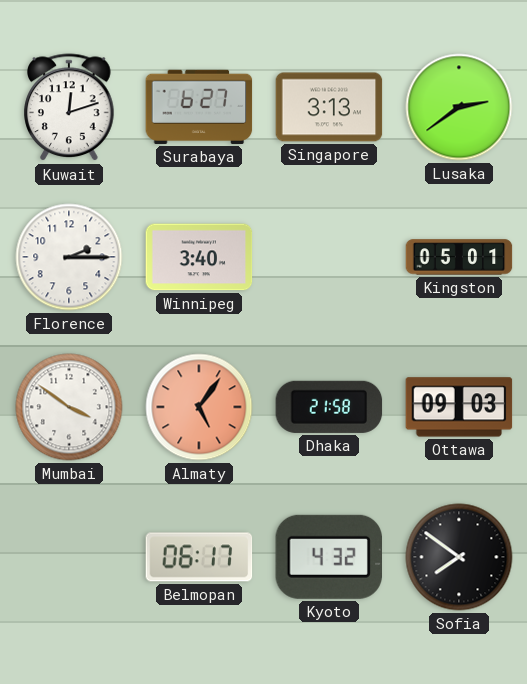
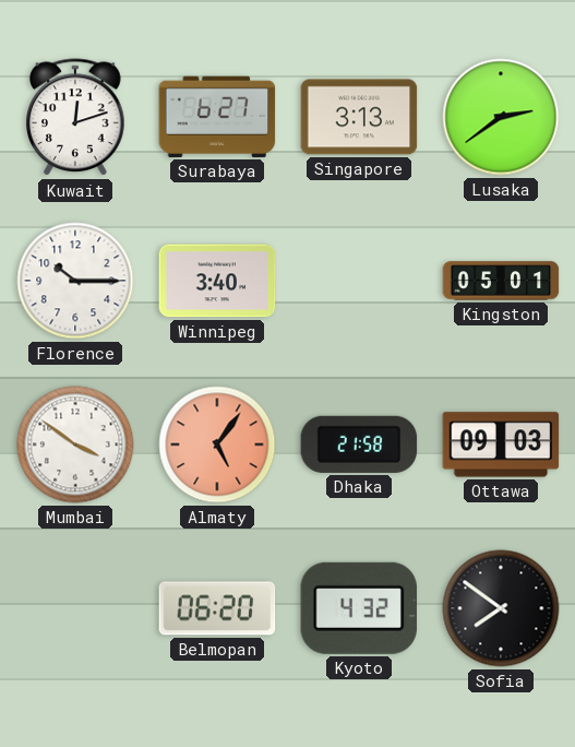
Florence: 2:15 -> 10:15 (75, 281)
Belmopan: 06:17 -> 06:20 (217, 608)
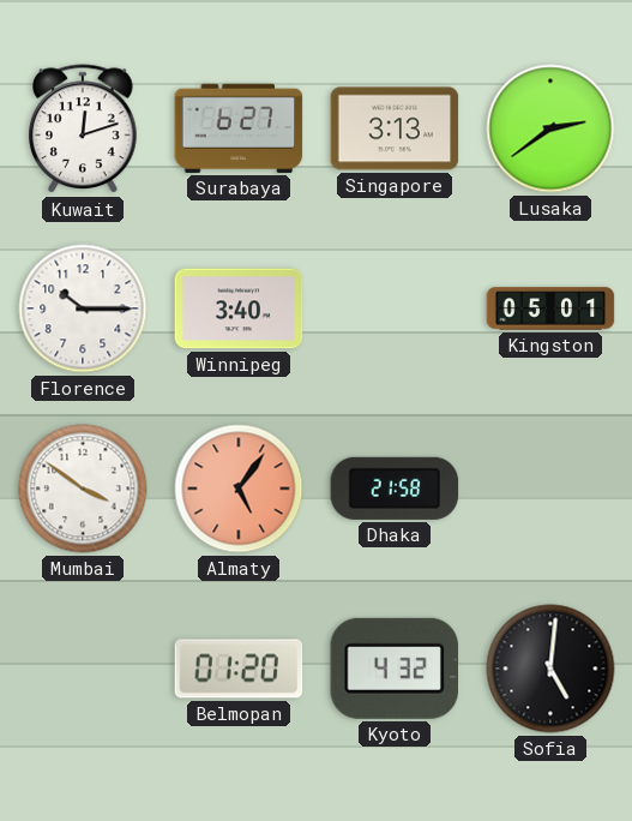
Ottawa: 09:03 -> none (501, 444)
Belmopan: 06:20 -> 01:20 (239, 669)
Sofia: 7:51 -> 5:01 (550, 669)
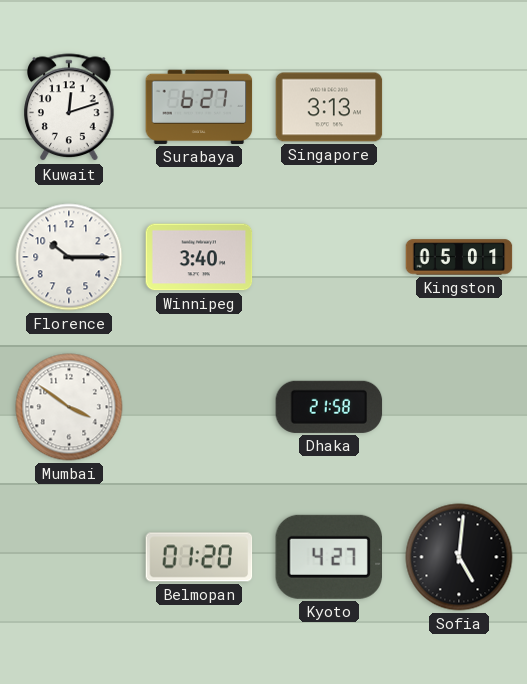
Lusaka: 2:39 -> none (550, 128)
Almaty: 5:06 -> none (239, 489)
Kyoto: 4:32 -> 4:27 (328, 557)
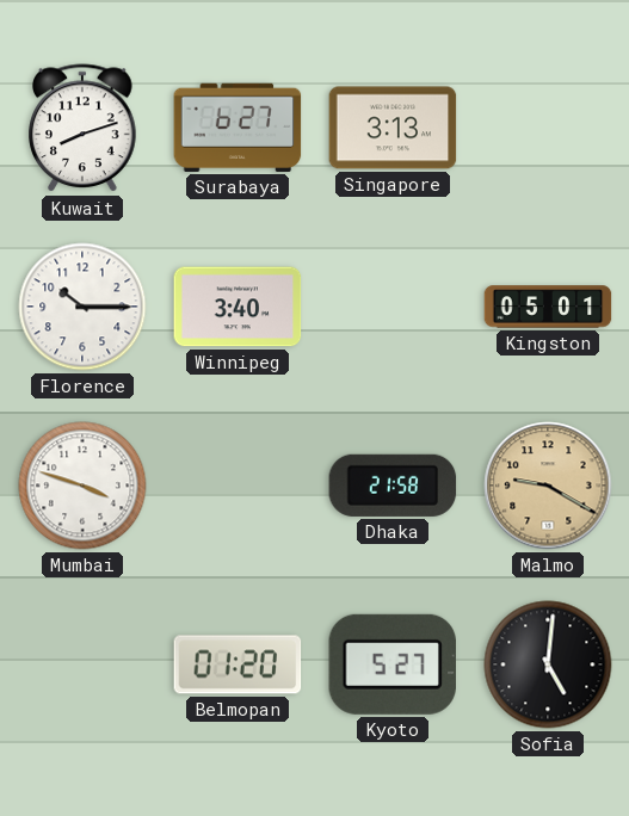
Kuwait: 12:12 -> 8:12 (82, 129)
Mumbai: 3:51 -> 3:48 (82, 486)
Malmo: none -> 9:20 (548, 486)
Kyoto: 4:27 -> 5:27 (391, 664)
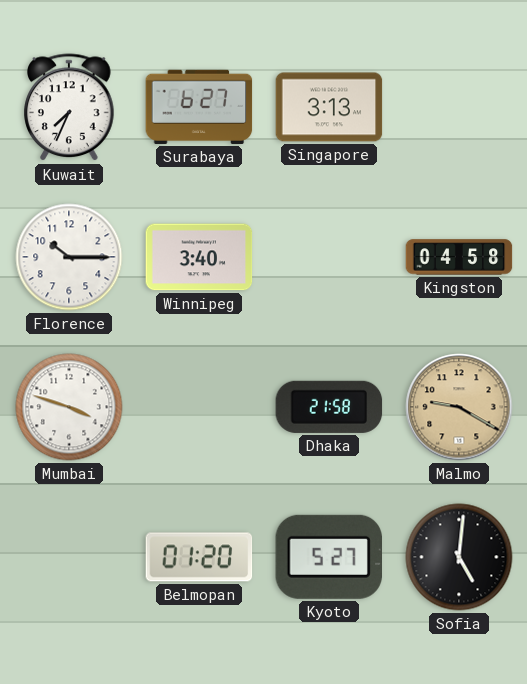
Kuwait: 8:12 -> 7:34 (69, 108)
Kingston: 05:01 -> 04:58 (459, 257)
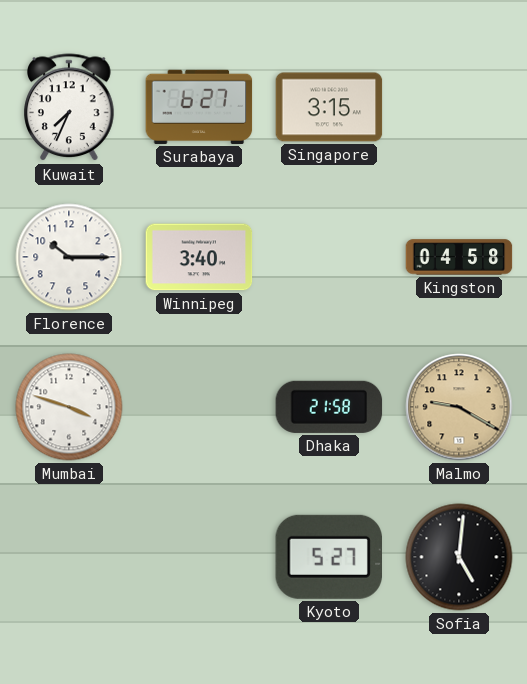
Singapore: 3:13 -> 3:15 (329, 107)
Belmopan: 01:20 -> none (199, 557)
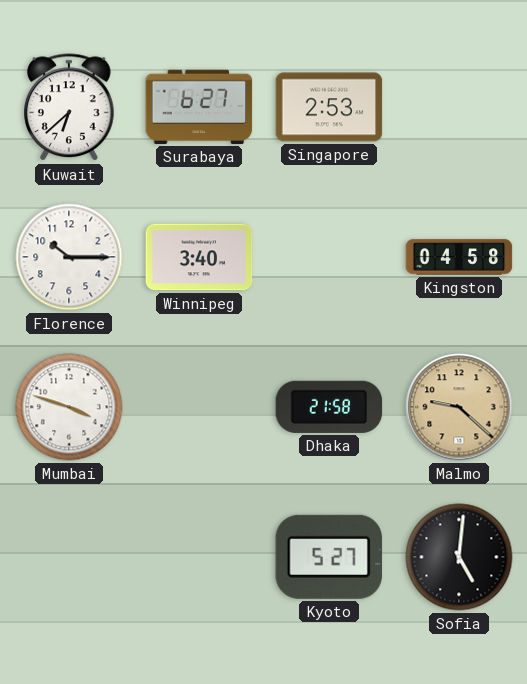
Kuwait: 7:34 -> 6:38 (69, 108)
Singapore: 3:15 -> 2:53 (329, 107)
Malmo: 9:20 -> 9:22 (459, 407)
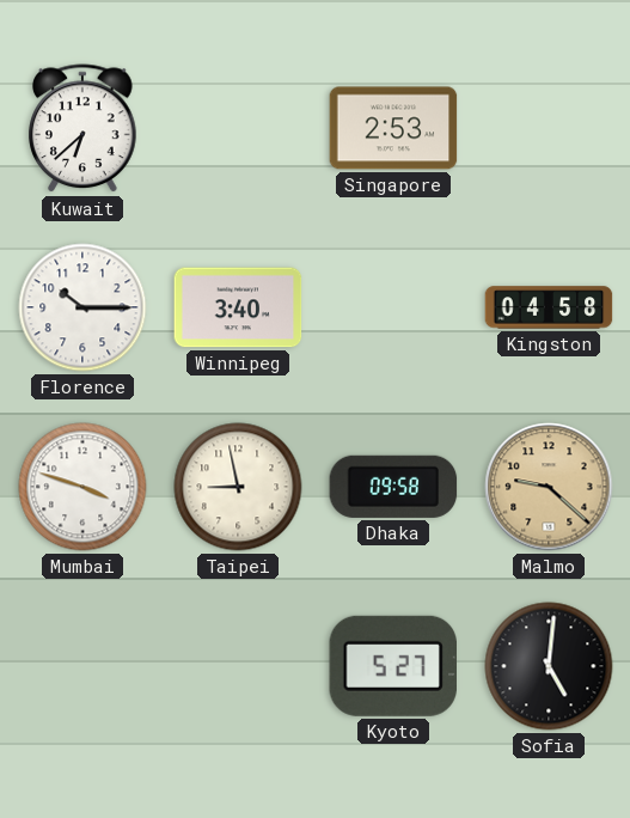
Surabaya: 6:27 -> none (199, 107)
Taipei: none -> 8:58 (238, 487)
Dhaka: 21:58 -> 09:58 (393, 487)
